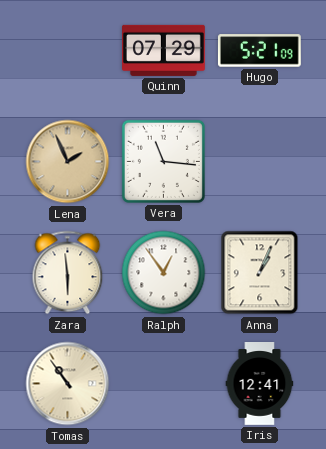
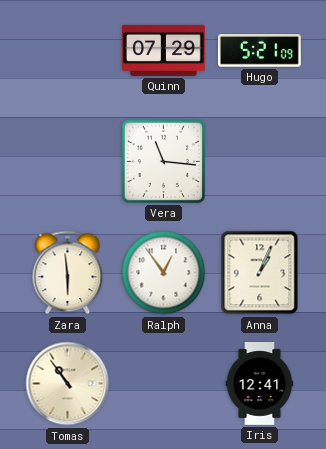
Lena: 1:56 -> none (68, 162)
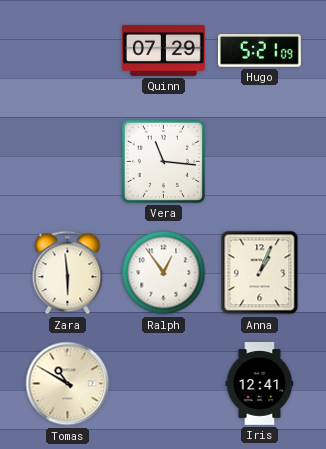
Tomas: 10:54 -> 10:50 (68, 384)
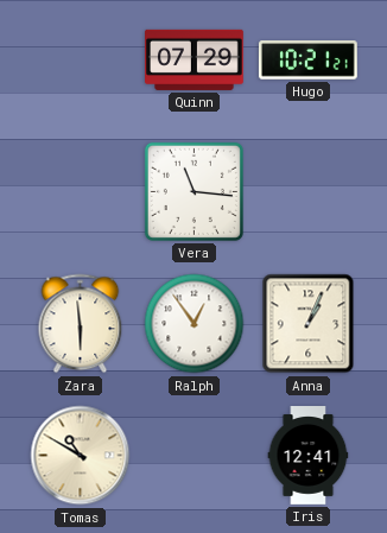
Hugo: 5:21 -> 10:21 (307, 61)
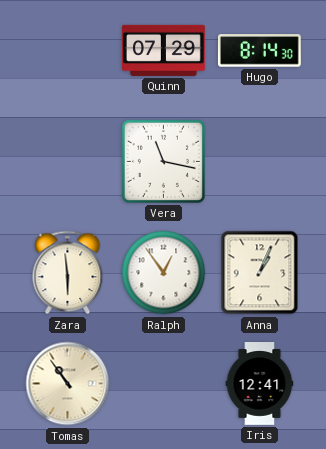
Hugo: 10:21 -> 8:14 (259, 51)
Vera: 11:16 -> 11:17 (163, 161)
Tomas: 10:50 -> 10:54 (68, 384)
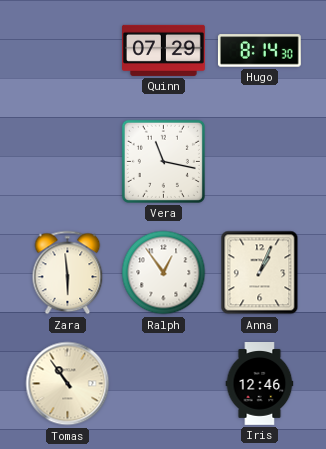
Iris: 12:41 -> 12:46 (260, 384)
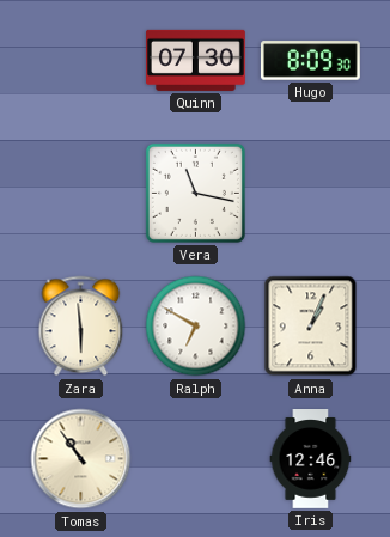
Quinn: 07:29 -> 07:30 (196, 60)
Hugo: 8:14 -> 8:09 (310, 61)
Ralph: 12:54 -> 6:50 (196, 327)
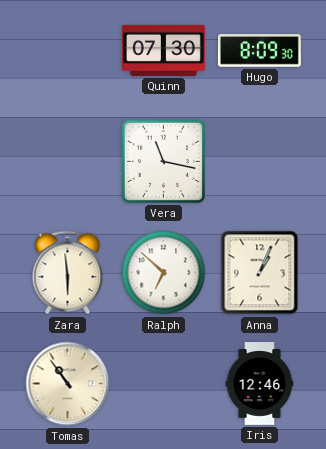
Ralph: 6:50 -> 6:52 (164, 273)
